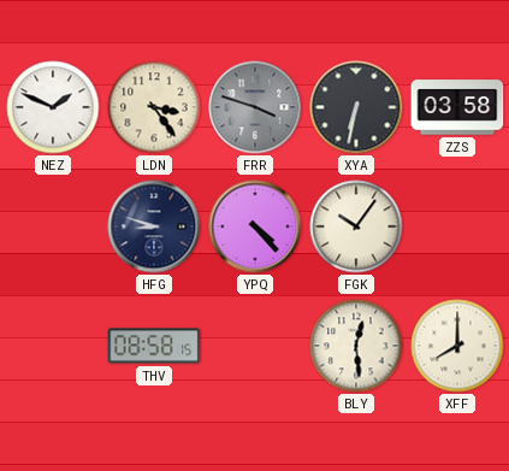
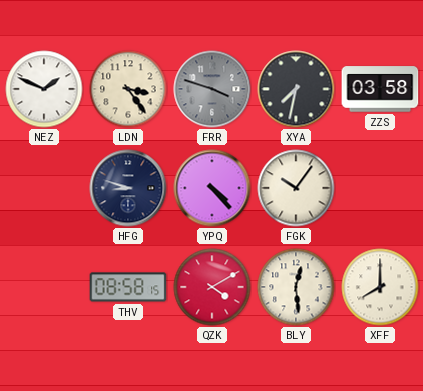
XYA: 6:32 -> 7:32 (296, 89)
QZK: none -> 4:10 (212, 287)
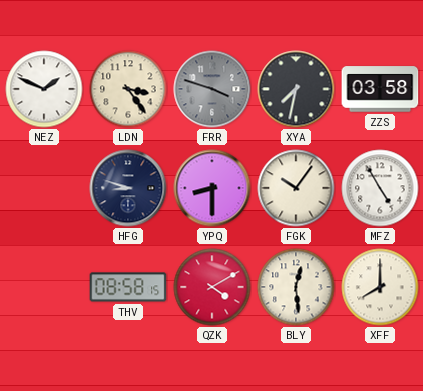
YPQ: 4:23 -> 8:30 (212, 188)
MFZ: none -> 4:55 (380, 188)
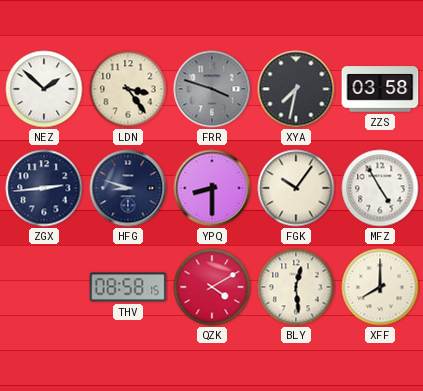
NEZ: 1:49 -> 1:52 (44, 89)
ZGX: none -> 2:44 (44, 188)
